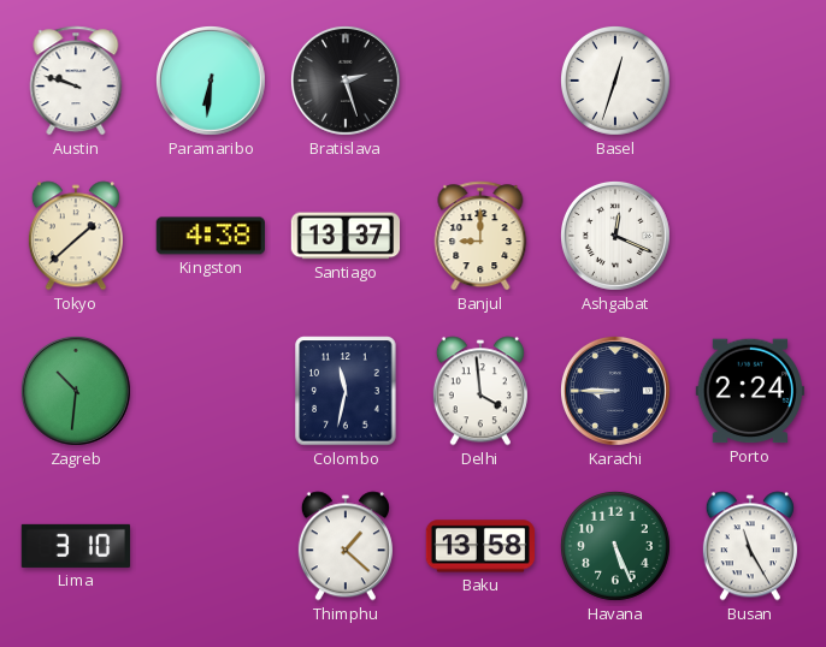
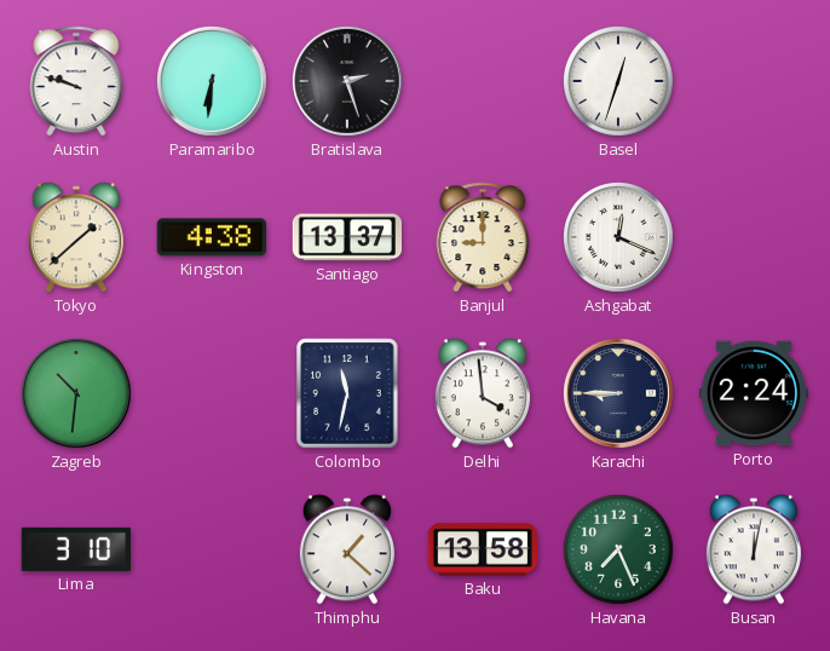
Havana: 5:26 -> 7:26 (619, 551)
Busan: 11:25 -> 12:02 (754, 549)
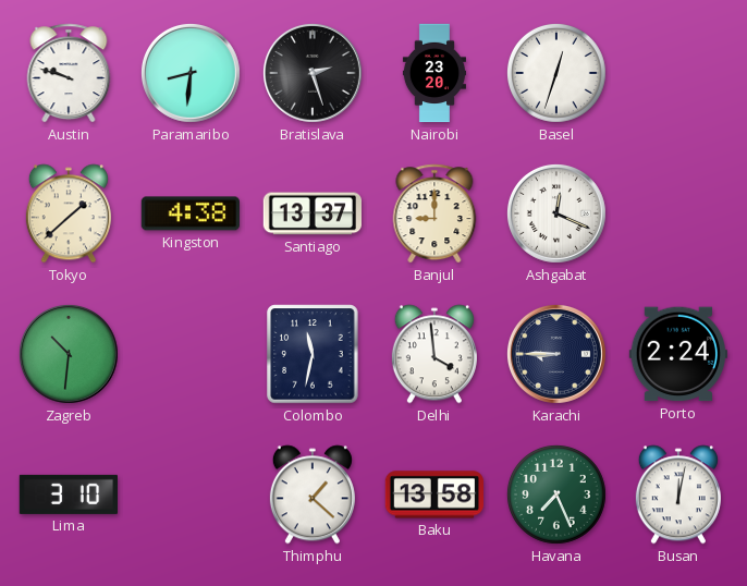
Paramaribo: 6:31 -> 8:31 (191, 73)
Nairobi: none -> 23:20 (434, 73)
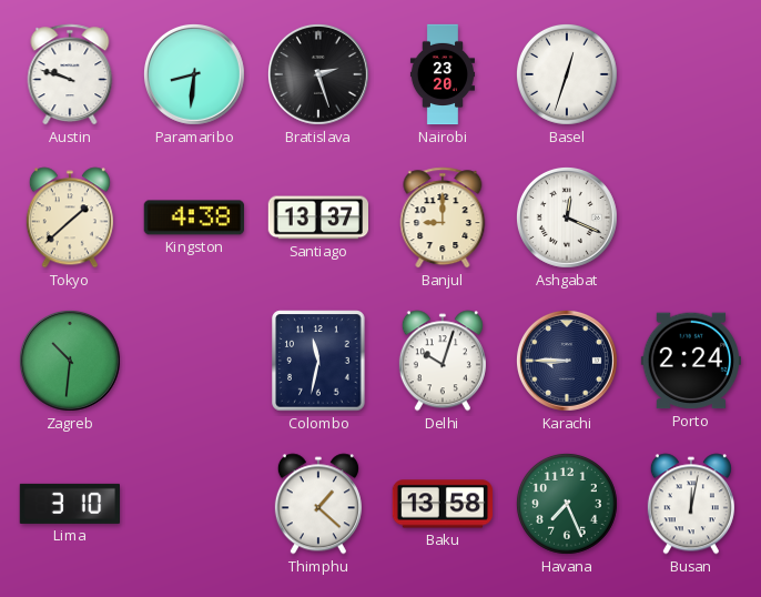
Delhi: 3:59 -> 10:03 (443, 361)
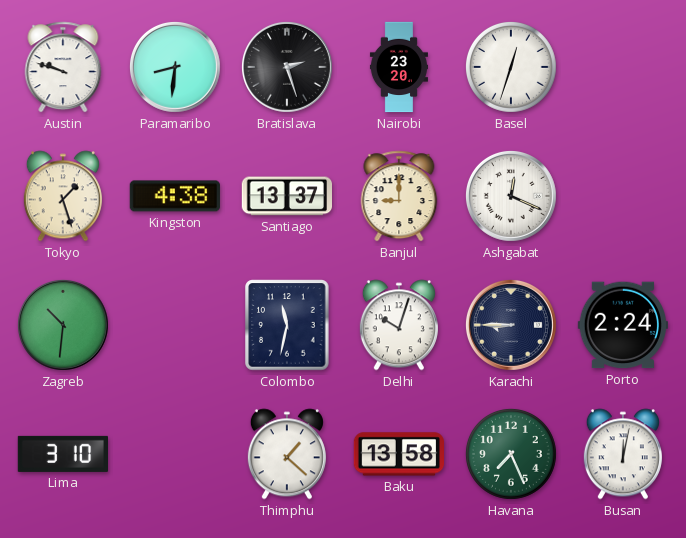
Tokyo: 1:38 -> 1:27 (63, 196)
